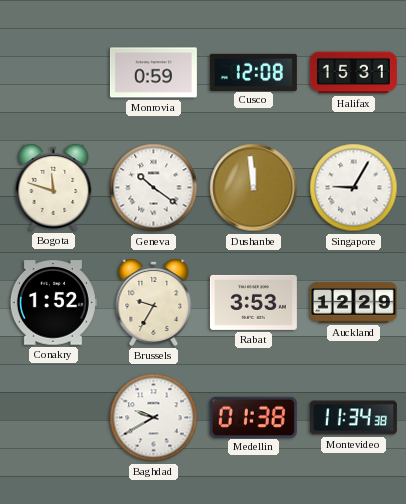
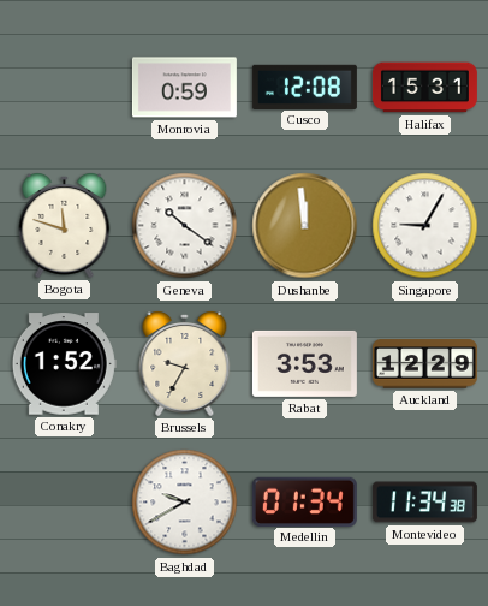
Medellin: 01:38 -> 01:34 (304, 501)
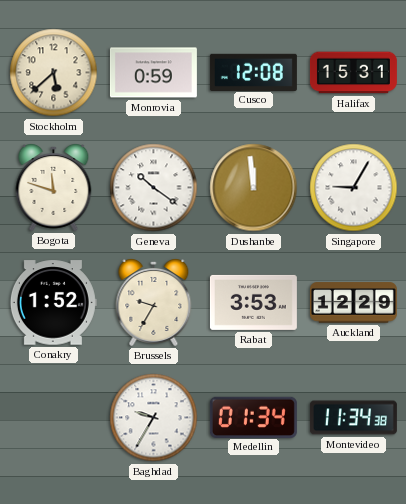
Stockholm: none -> 5:38 (54, 73)
Baghdad: 9:40 -> 9:35 (154, 418)
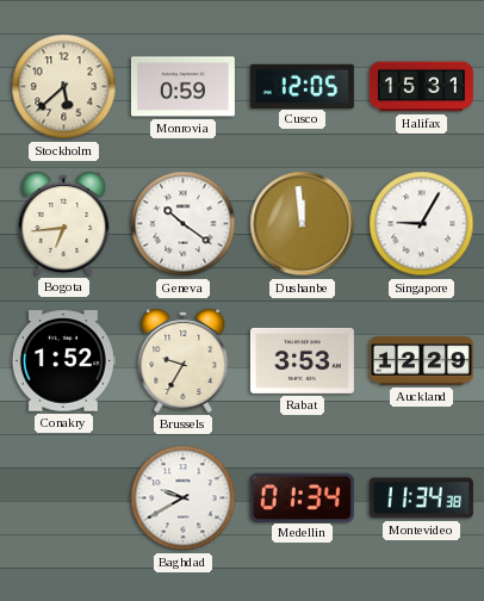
Cusco: 12:08 -> 12:05 (302, 86)
Bogota: 11:48 -> 6:44 (64, 224)
Baghdad: 9:35 -> 9:40 (184, 498)
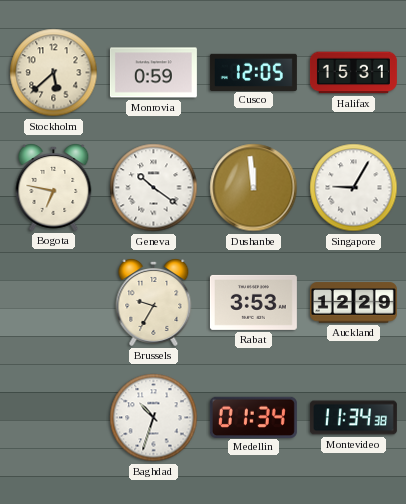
Bogota: 6:44 -> 6:47 (54, 188)
Conakry: 1:52 -> none (63, 361)
Baghdad: 9:40 -> 10:33 (154, 418)
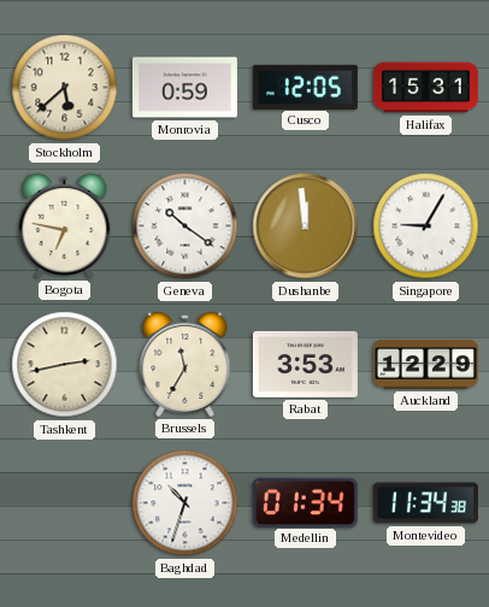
Tashkent: none -> 2:43 (65, 365)
Brussels: 9:35 -> 11:35 (185, 365)
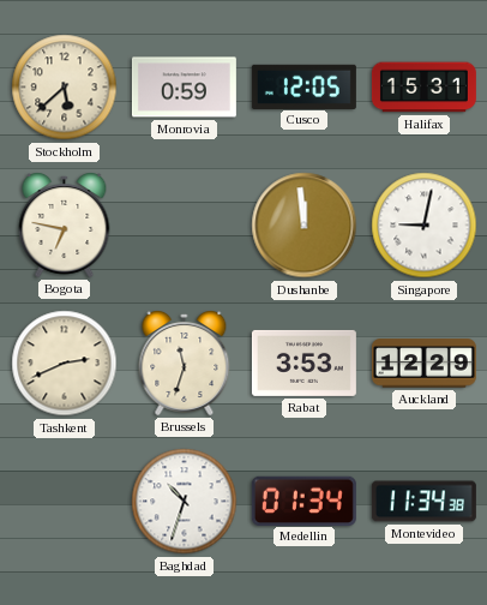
Geneva: 10:21 -> none (185, 226)
Singapore: 9:05 -> 9:02 (425, 226)
Tashkent: 2:43 -> 2:41 (65, 364)
Brussels: 11:35 -> 11:33 (185, 364)
